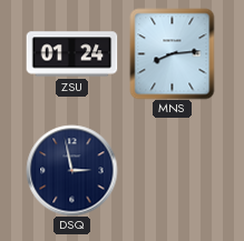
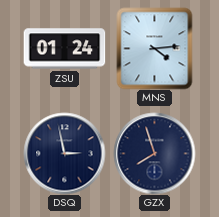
MNS: 8:14 -> 4:14 (155, 48)
GZX: none -> 7:57 (154, 153)
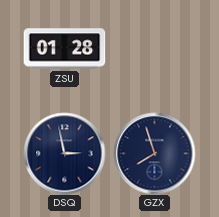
ZSU: 01:24 -> 01:28 (64, 49)
MNS: 4:14 -> none (155, 48)
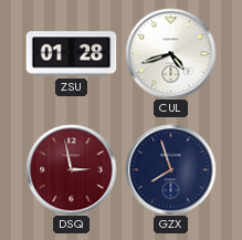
CUL: none -> 4:42 (170, 53)
DSQ dial: navy -> burgundy (71, 169)
